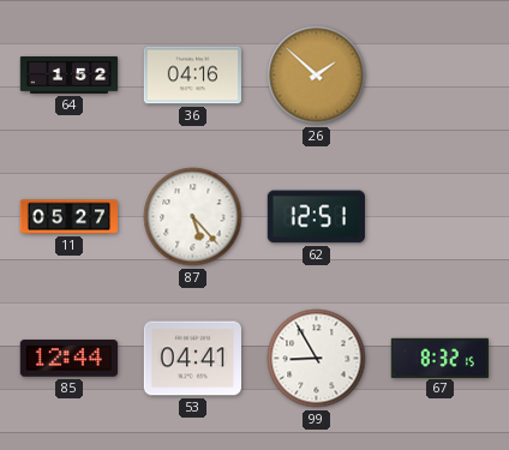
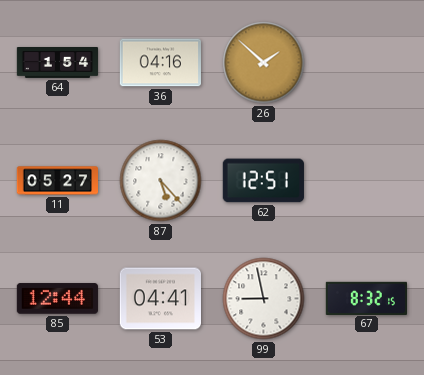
64: 1:52 -> 1:54 (58, 63)
99: 8:55 -> 8:58 (264, 299)
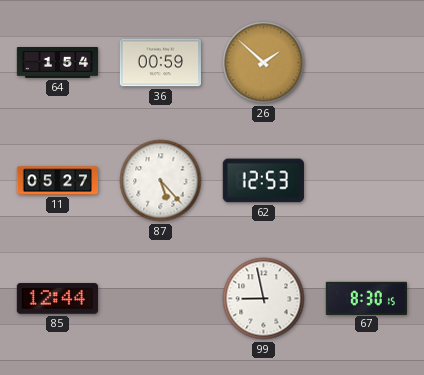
36: 04:16 -> 00:59 (160, 63)
62: 12:51 -> 12:53 (263, 181)
53: 04:41 -> none (160, 299)
67: 8:32 -> 8:30 (366, 298)
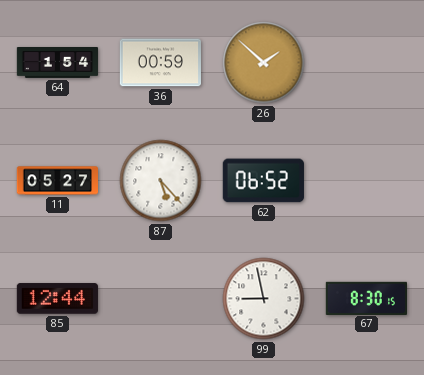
62: 12:53 -> 06:52 (263, 181)
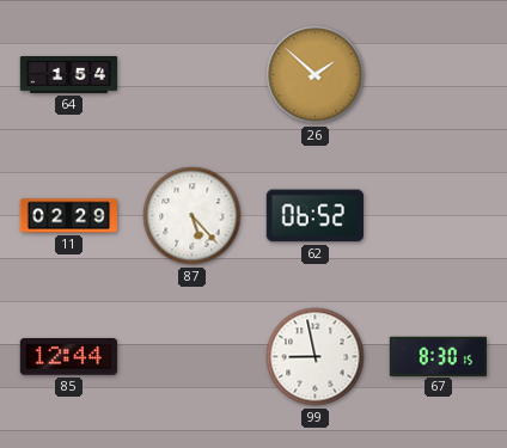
36: 00:59 -> none (160, 63)
11: 05:27 -> 02:29 (68, 216)
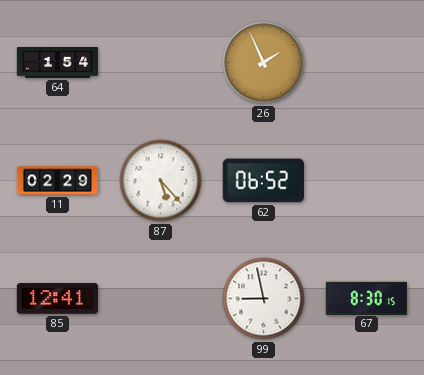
26: 1:52 -> 1:56 (264, 63)
85: 12:44 -> 12:41 (57, 299)
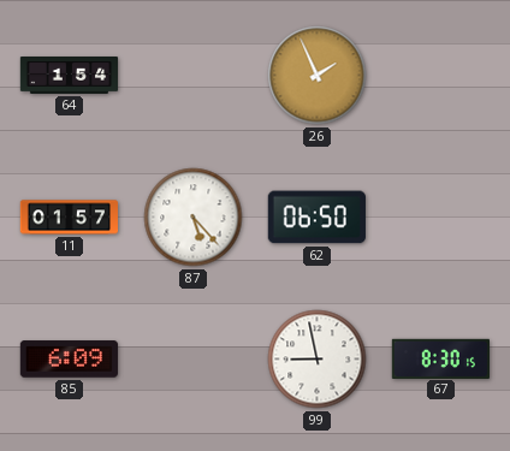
11: 02:29 -> 01:57 (69, 218)
62: 06:52 -> 06:50 (316, 218)
85: 12:41 -> 6:09 (69, 360)
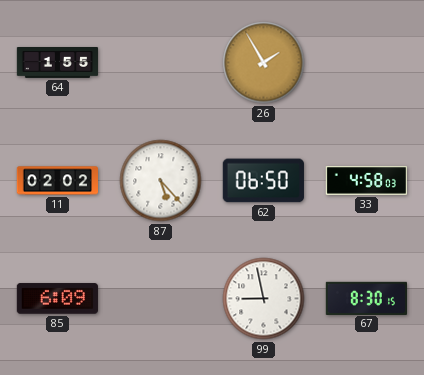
64: 1:54 -> 1:55 (58, 63)
26: 1:56 -> 1:55 (264, 63)
11: 01:57 -> 02:02 (57, 181)
33: none -> 4:58 (366, 181)
